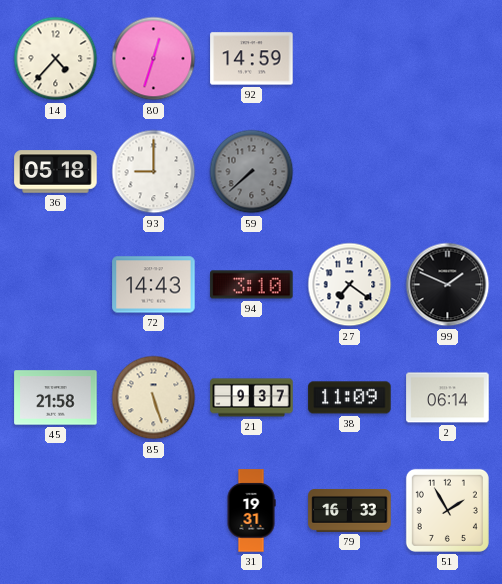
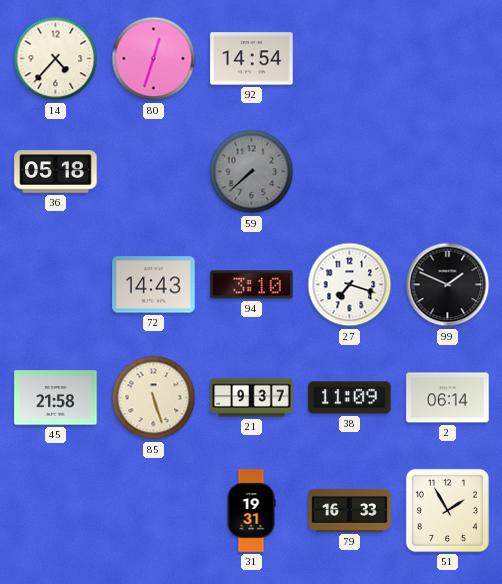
92: 14:59 -> 14:54 (252, 59)
93: 9:00 -> none (154, 172)
27: 7:21 -> 7:18 (350, 285)
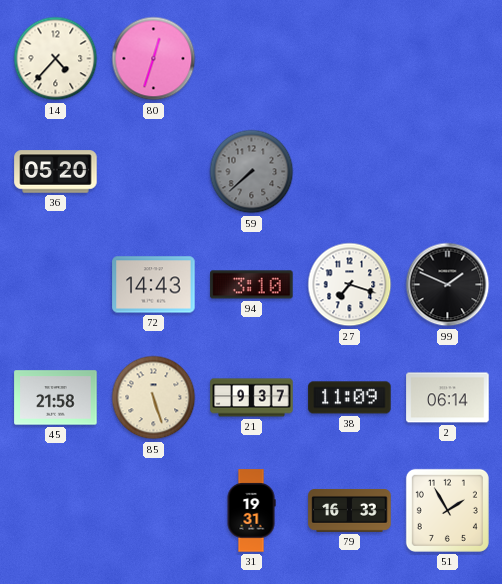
92: 14:54 -> none (252, 59)
36: 05:18 -> 05:20 (56, 172)
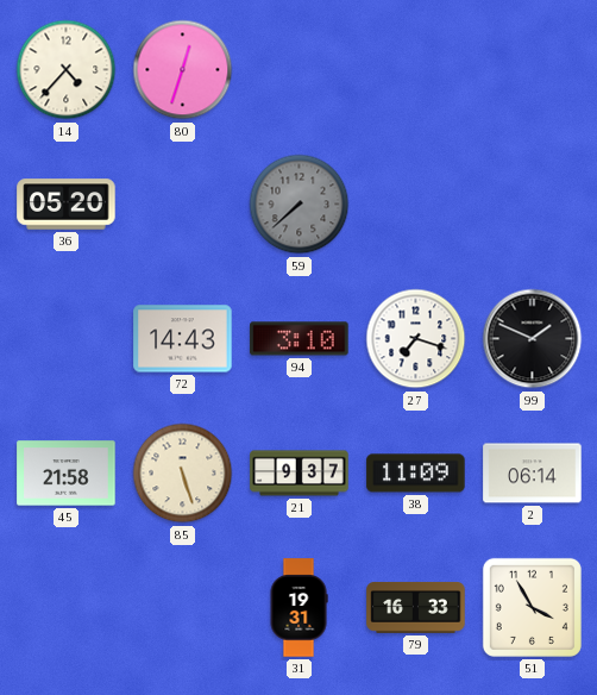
51: 1:55 -> 3:55 (532, 607)
